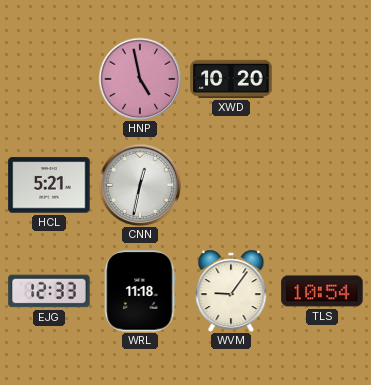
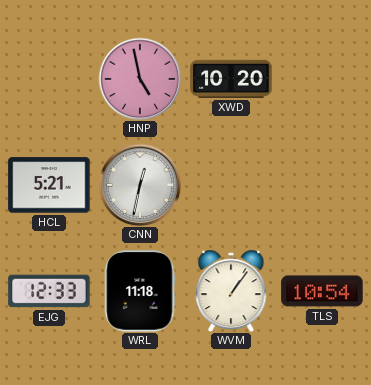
WVM: 9:06 -> 1:06 (231, 291)
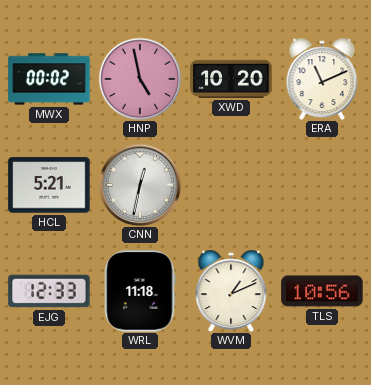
MWX: none -> 00:02 (49, 79)
ERA: none -> 11:11 (322, 79)
WVM: 1:06 -> 1:11 (231, 291)
TLS: 10:54 -> 10:56 (322, 291)
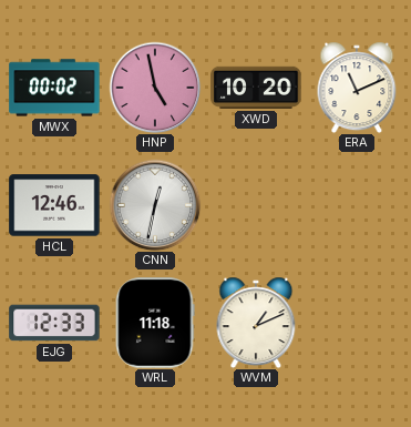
HCL: 5:21 -> 12:46 (54, 205)
TLS: 10:56 -> none (322, 291)
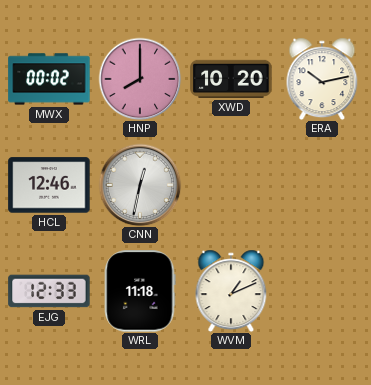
HNP: 4:58 -> 8:00 (140, 79)
ERA: 11:11 -> 10:13 (322, 79)
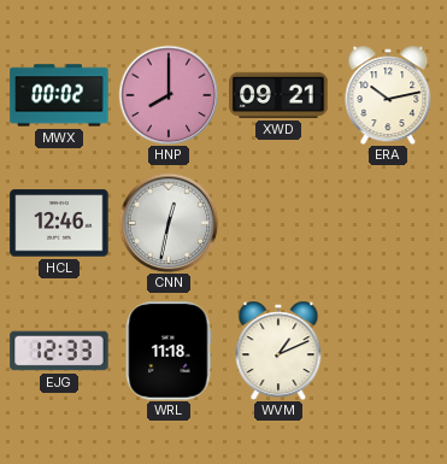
XWD: 10:20 -> 09:21 (278, 95)
